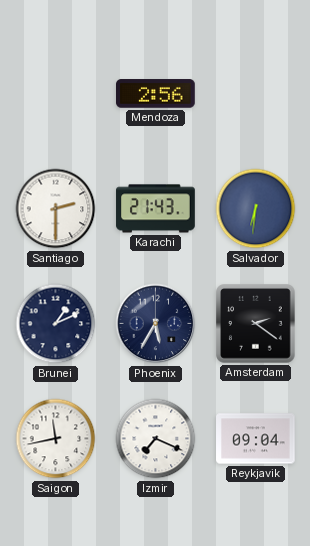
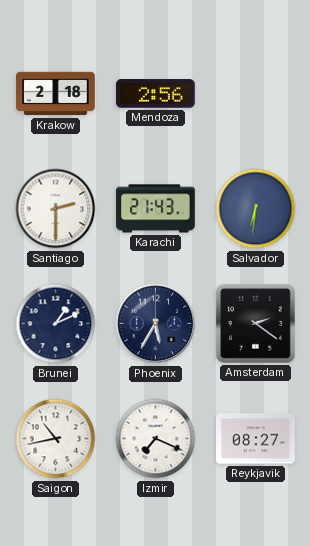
Krakow: none -> 2:18 (56, 94)
Saigon: 11:43 -> 10:43 (56, 439)
Reykjavik: 09:04 -> 08:27 (256, 439)
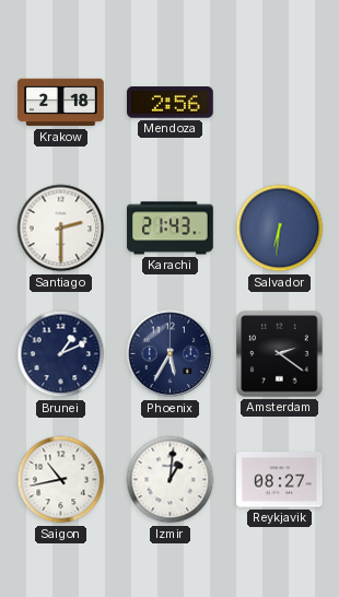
Izmir: 7:19 -> 1:01 (171, 480)
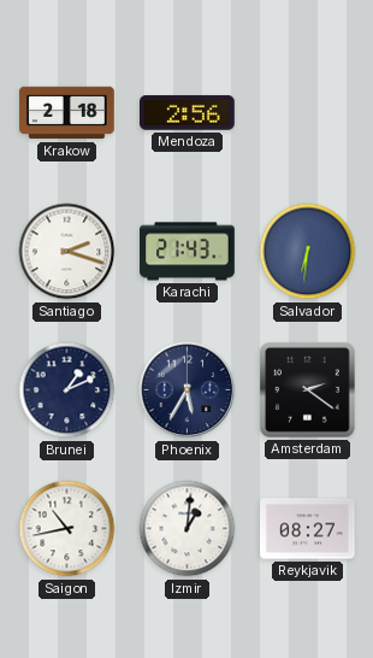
Santiago: 2:30 -> 2:18 (67, 252)
